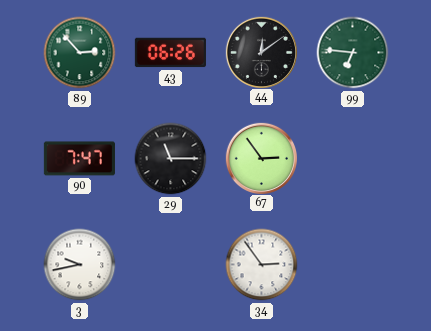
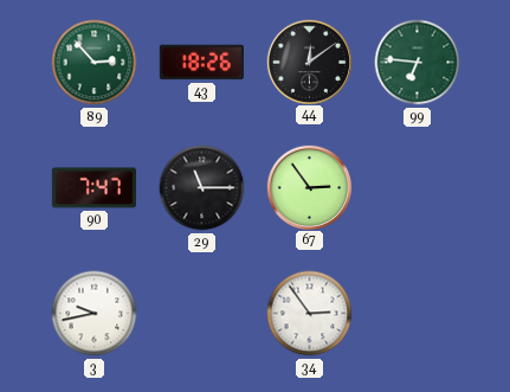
43: 06:26 -> 18:26 (201, 63)
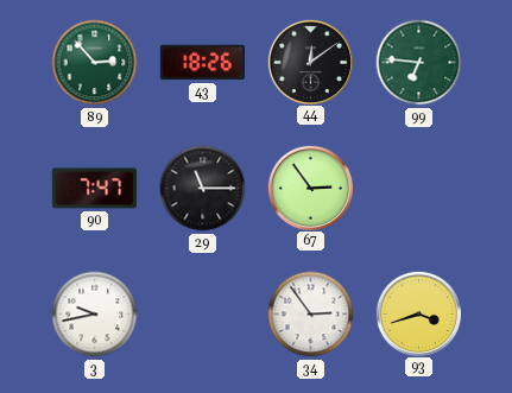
93: none -> 3:42 (418, 313)
